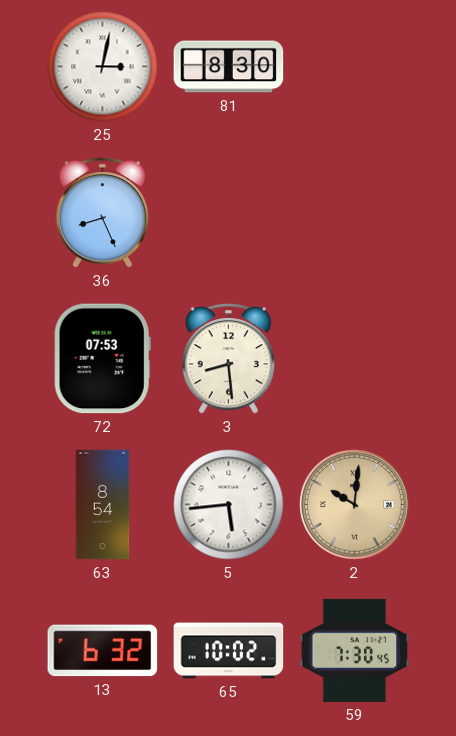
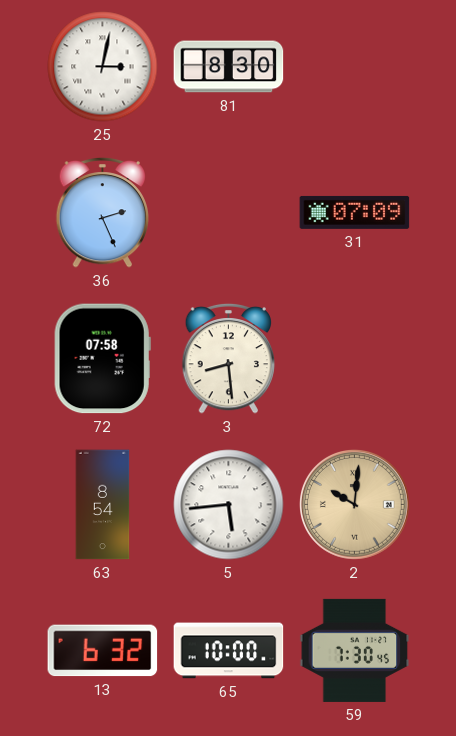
36: 8:26 -> 2:26 (103, 212)
31: none -> 07:09 (355, 212)
72: 07:53 -> 07:58 (102, 359)
65: 10:02 -> 10:00 (229, 651)
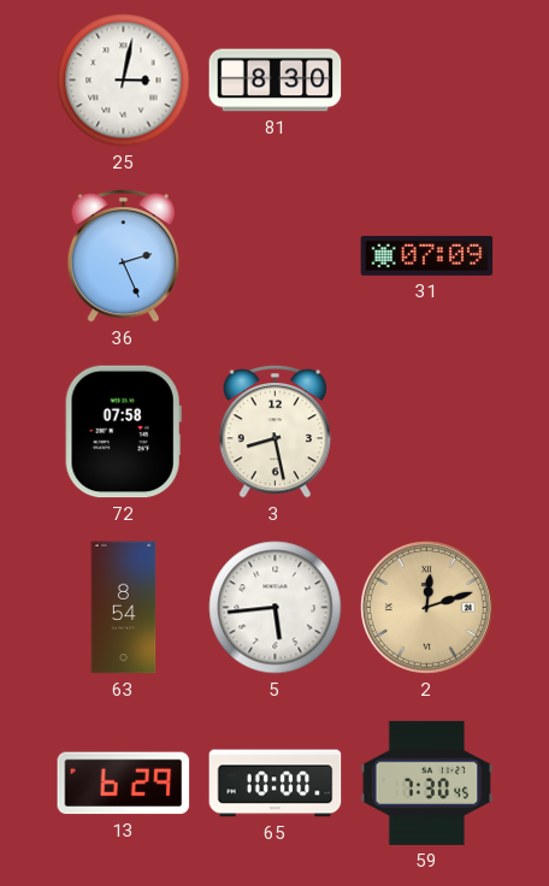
3: 8:29 -> 8:28 (276, 431)
2: 10:01 -> 12:12 (427, 608)
13: 6:32 -> 6:29 (124, 784)
